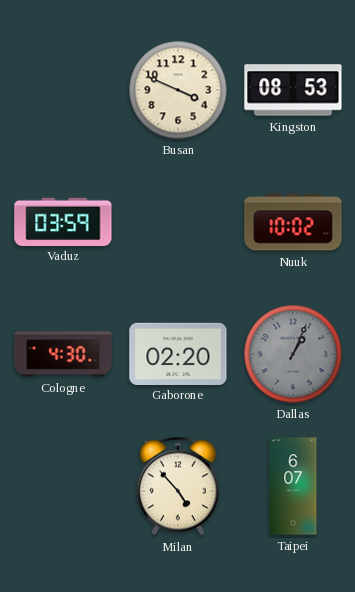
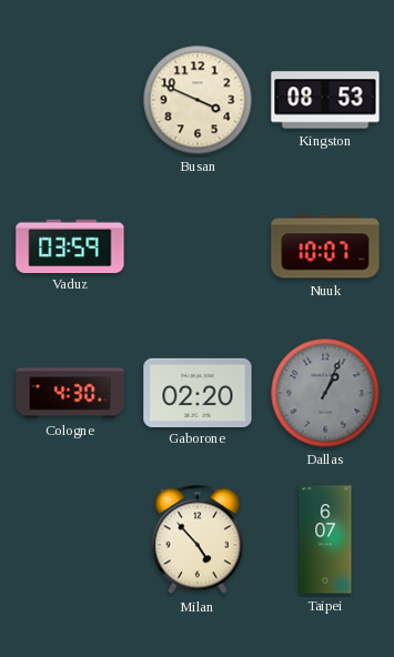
Nuuk: 10:02 -> 10:07 (325, 246)
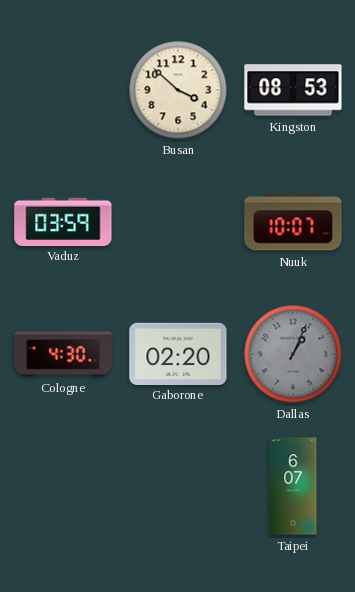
Busan: 3:49 -> 3:52 (178, 90)
Milan: 4:53 -> none (198, 539)
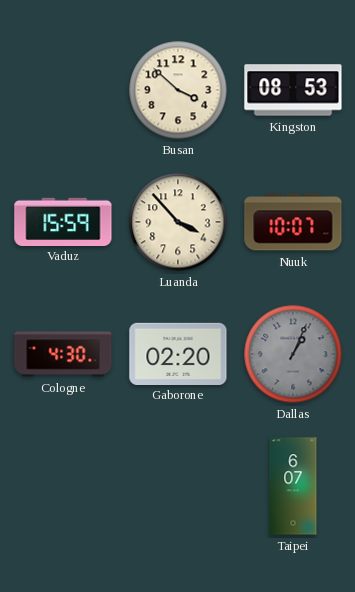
Vaduz: 03:59 -> 15:59 (63, 221)
Luanda: none -> 3:53 (178, 222)
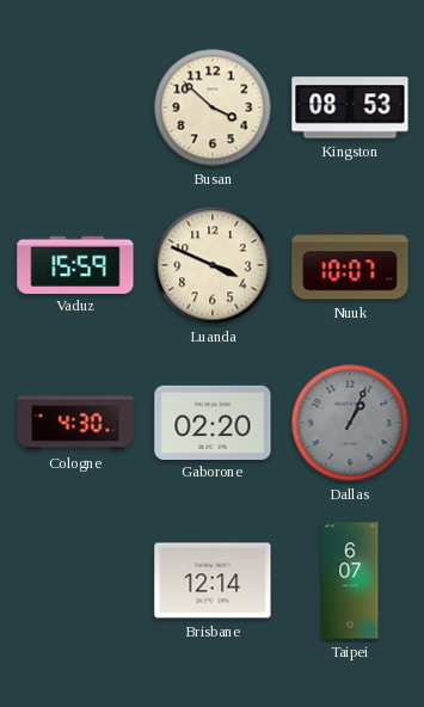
Luanda: 3:53 -> 3:49 (213, 265)
Brisbane: none -> 12:14 (213, 580)
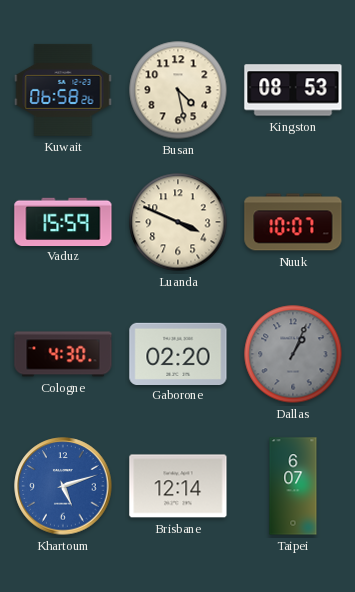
Kuwait: none -> 06:58 (63, 90)
Busan: 3:52 -> 4:28 (178, 90)
Khartoum: none -> 5:12 (63, 486)
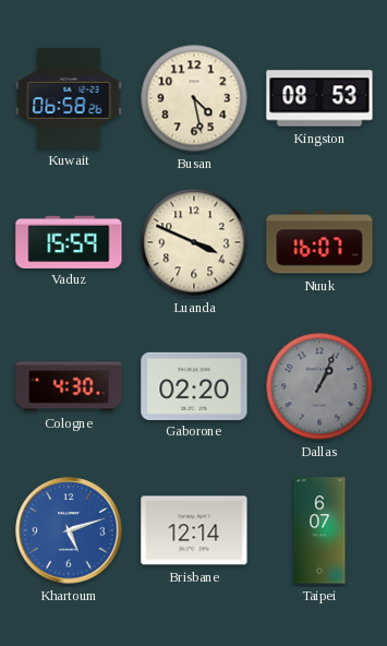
Nuuk: 10:07 -> 16:07 (319, 242)
